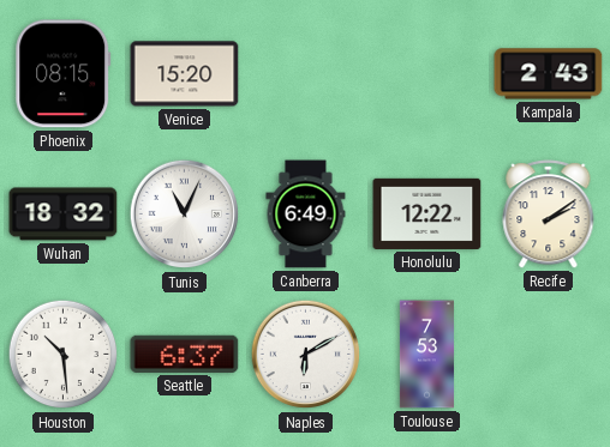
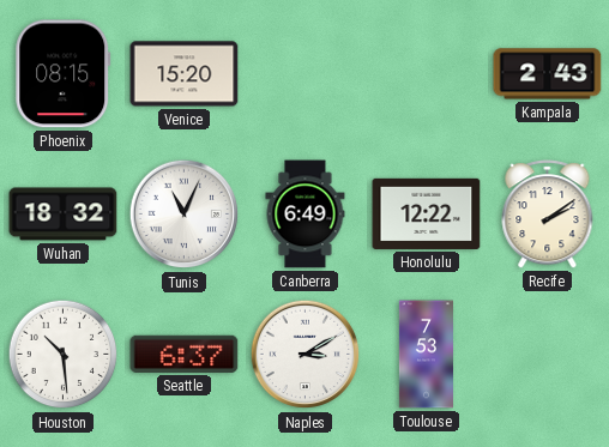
Naples: 6:10 -> 3:10 (306, 355)
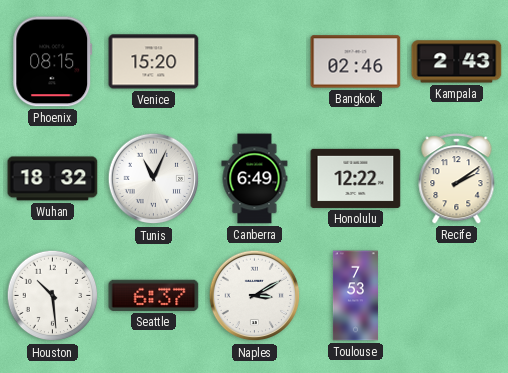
Bangkok: none -> 02:46 (356, 62)
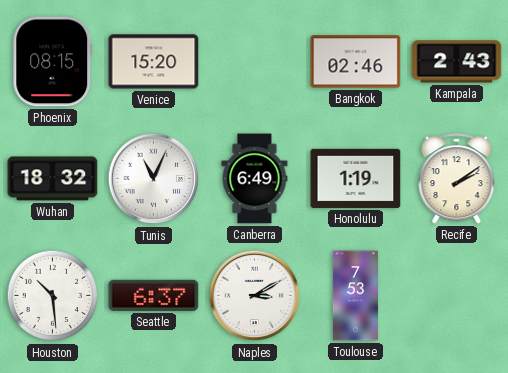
Honolulu: 12:22 -> 1:19 (356, 178)
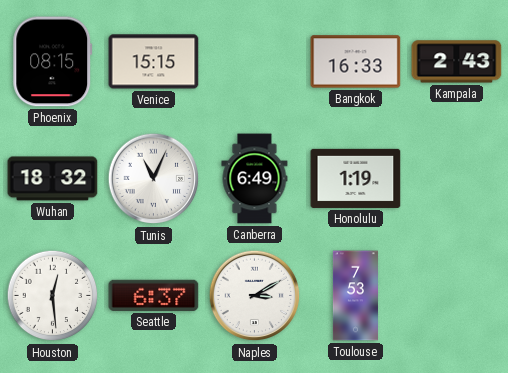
Venice: 15:20 -> 15:15 (154, 62)
Bangkok: 02:46 -> 16:33 (356, 62)
Recife: 2:09 -> none (457, 179)
Houston: 10:29 -> 12:29 (53, 296)
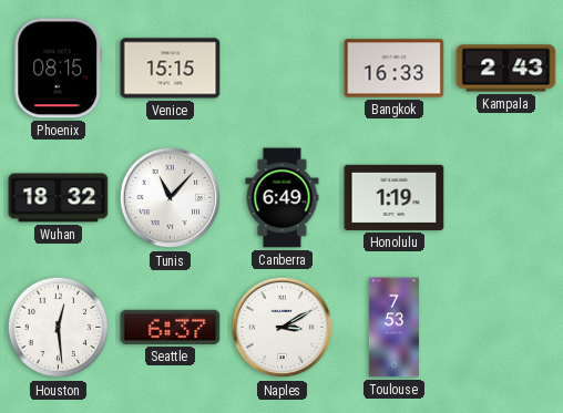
Tunis: 11:04 -> 11:07 (171, 198)
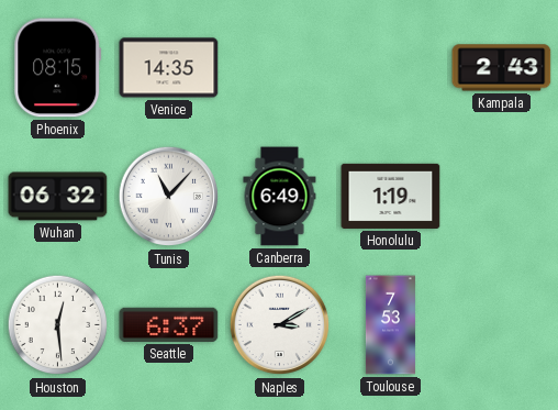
Venice: 15:15 -> 14:35 (169, 68)
Bangkok: 16:33 -> none (395, 69)
Wuhan: 18:32 -> 06:32 (58, 197)
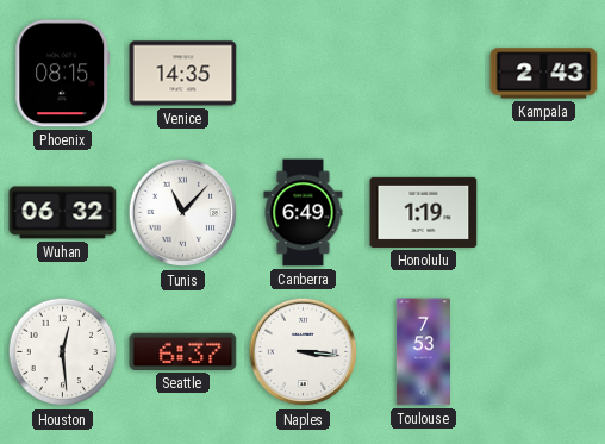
Naples: 3:10 -> 3:16 (304, 352)
